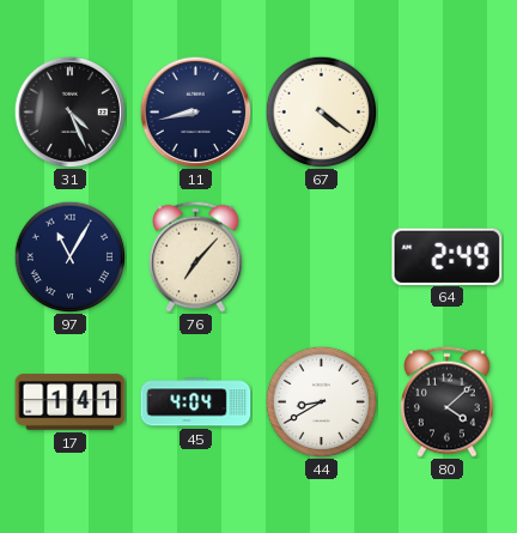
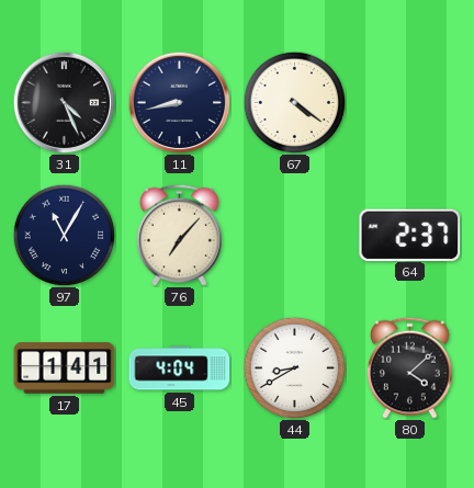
64: 2:49 -> 2:37 (410, 235)
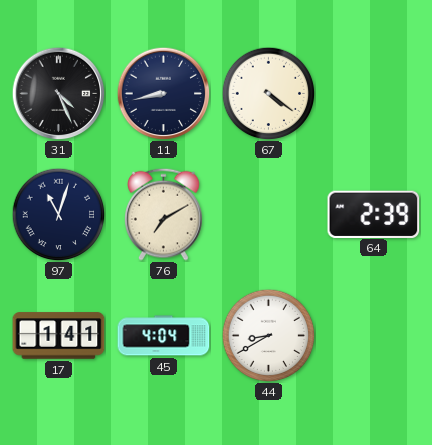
97: 11:05 -> 11:03 (58, 214)
76: 7:07 -> 7:10 (164, 214)
64: 2:37 -> 2:39 (374, 214)
80: 4:08 -> none (410, 367)
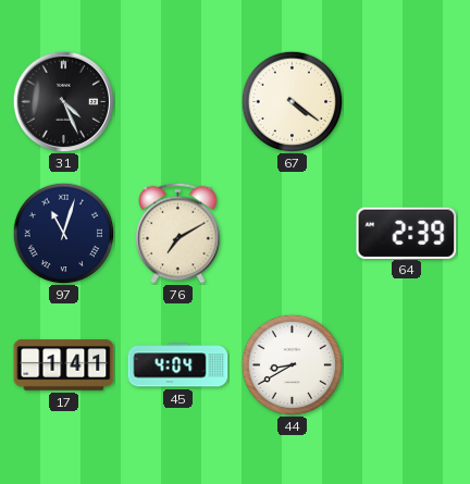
11: 8:43 -> none (163, 93)
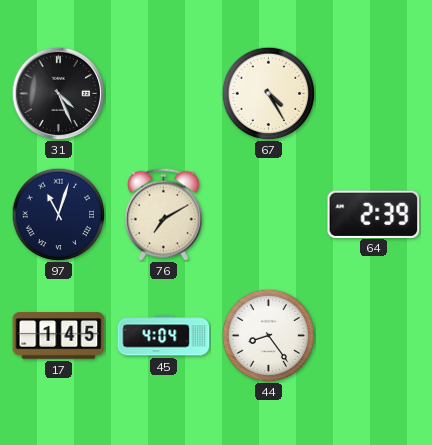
67: 4:21 -> 4:25 (268, 93)
17: 1:41 -> 1:45 (59, 336)
44: 8:40 -> 8:24 (268, 335)
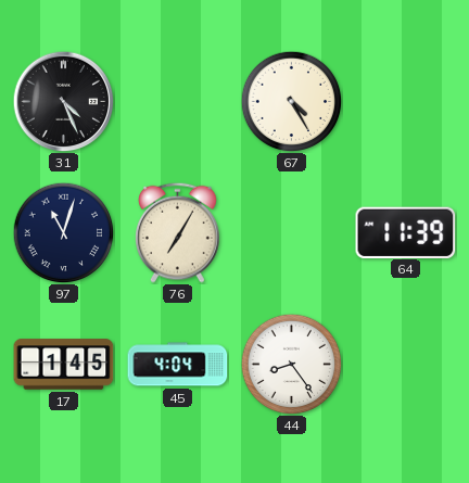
76: 7:10 -> 7:05 (178, 232)
64: 2:39 -> 11:39 (406, 232)
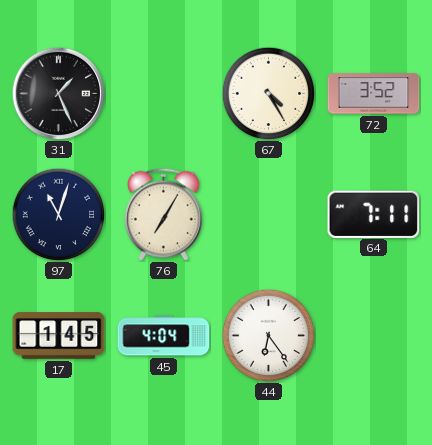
31: 4:26 -> 1:26 (58, 93)
72: none -> 3:52 (374, 94)
64: 11:39 -> 7:11 (374, 214)
44: 8:24 -> 6:24 (268, 335)
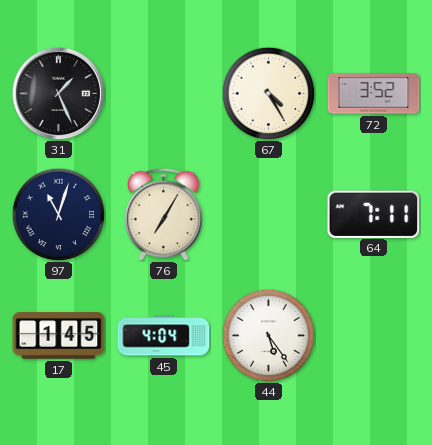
44: 6:24 -> 5:24 (268, 335)
